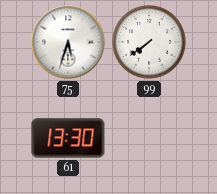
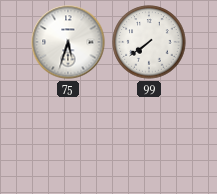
61: 13:30 -> none (68, 138)
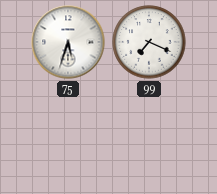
99: 7:39 -> 7:19 (149, 42)
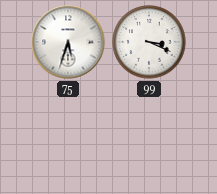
99: 7:19 -> 3:19 (149, 42)
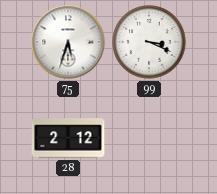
28: none -> 2:12 (68, 138)
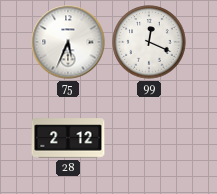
75: 5:33 -> 5:34 (68, 42)
99: 3:19 -> 12:19 (149, 42)
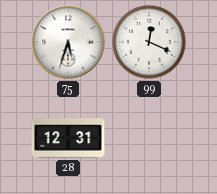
75: 5:34 -> 5:33 (68, 42)
28: 2:12 -> 12:31 (68, 138)
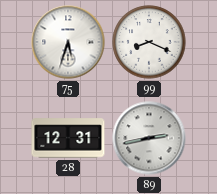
99: 12:19 -> 8:19 (149, 42)
89: none -> 2:43 (149, 138)
